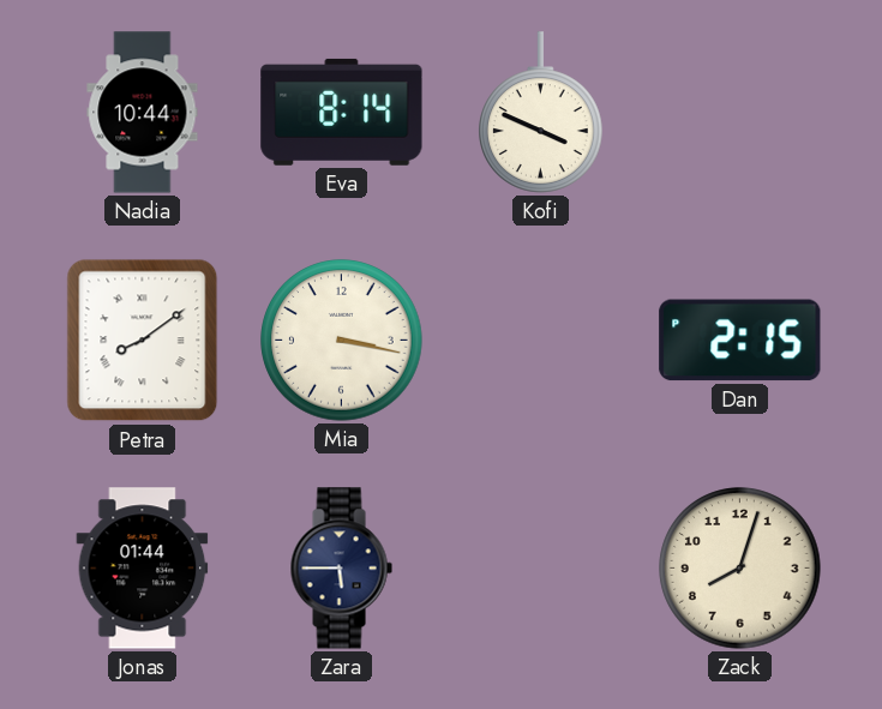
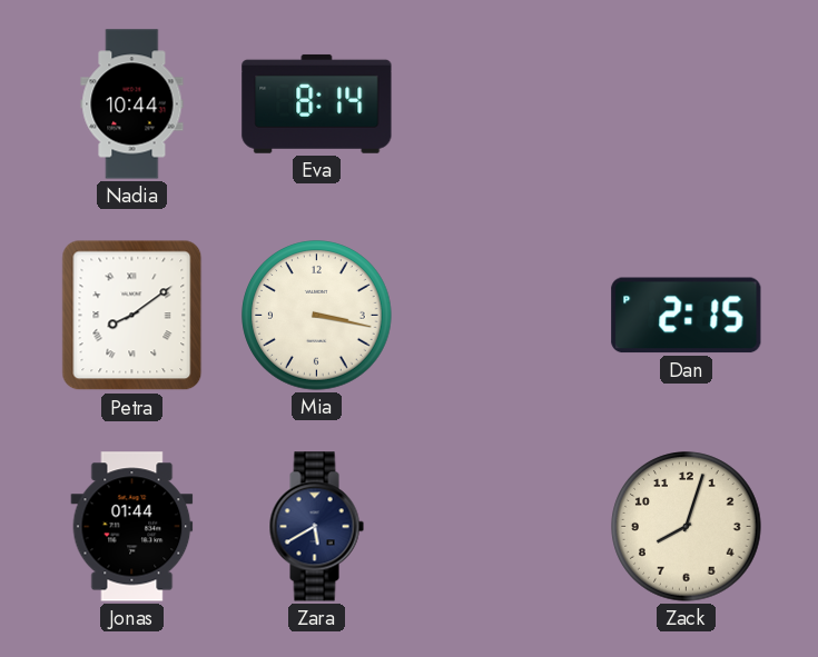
Kofi: 3:49 -> none (541, 113)
Zara: 5:45 -> 5:40 (316, 527)
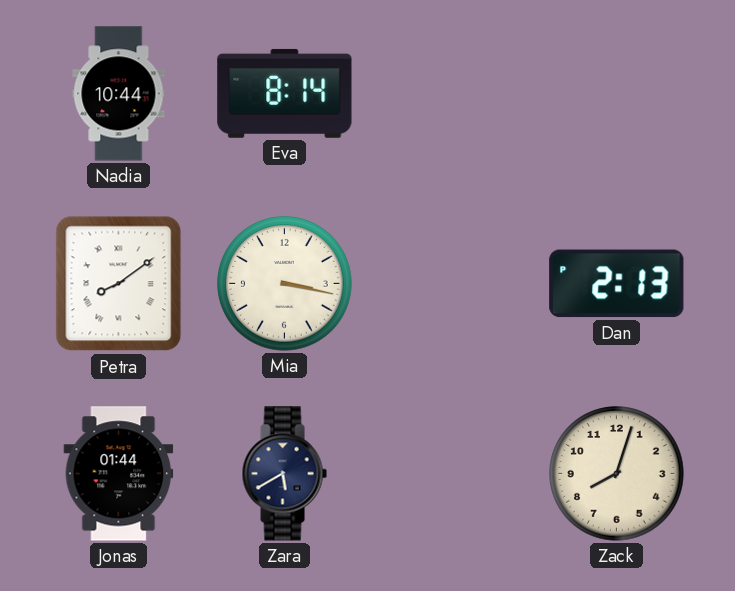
Dan: 2:15 -> 2:13 (617, 284)
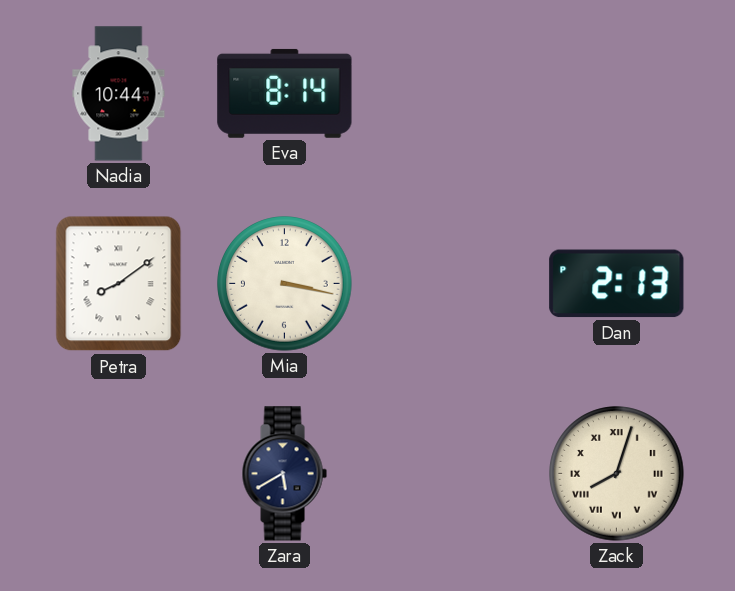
Jonas: 01:44 -> none (119, 474)
Zack numerals: Arabic -> Roman (617, 474)
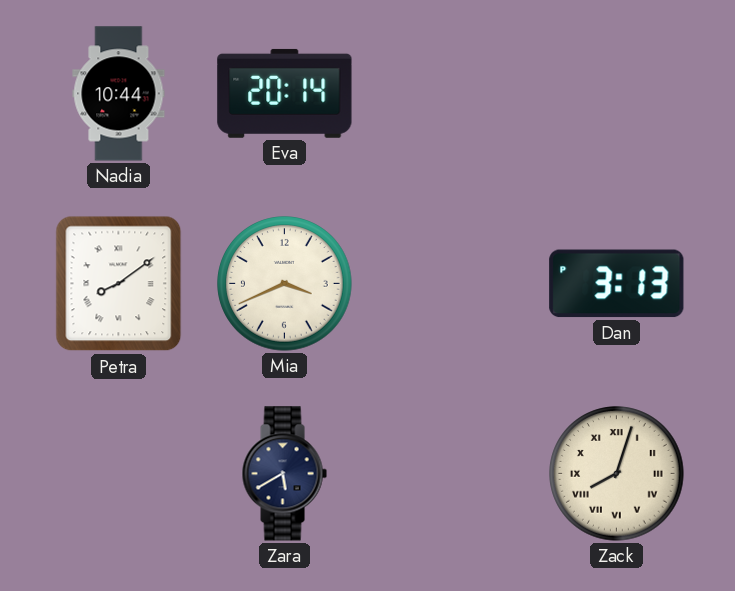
Eva: 8:14 -> 20:14 (285, 93)
Mia: 3:17 -> 3:41 (285, 284)
Dan: 2:13 -> 3:13 (617, 284)
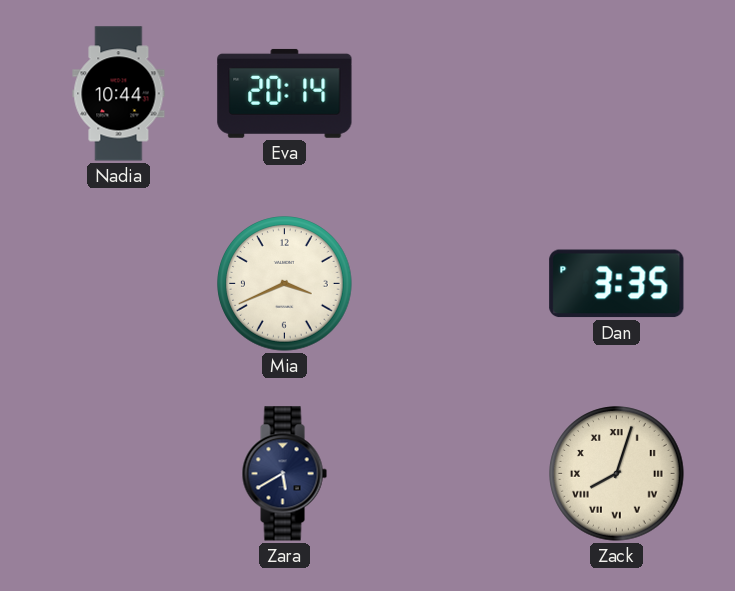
Petra: 8:09 -> none (119, 284)
Dan: 3:13 -> 3:35 (617, 284)
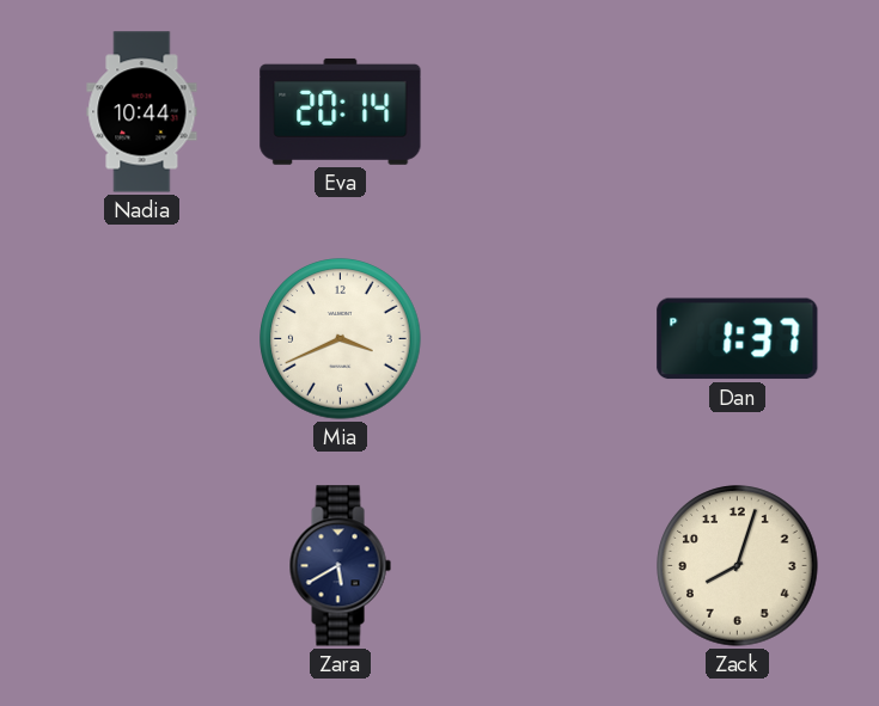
Dan: 3:35 -> 1:37 (738, 339)
Zack numerals: Roman -> Arabic (738, 566)
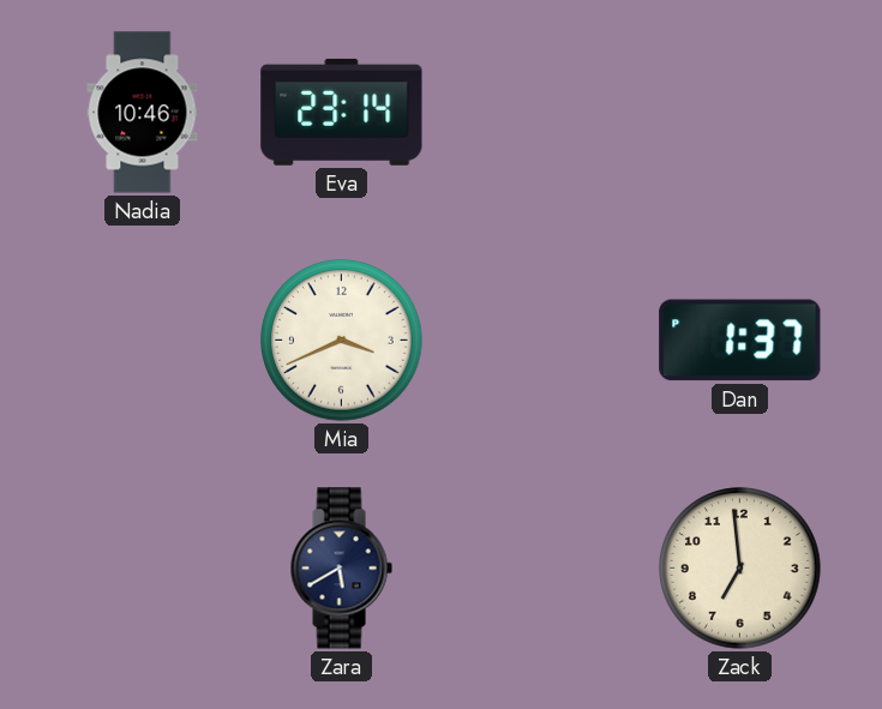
Nadia: 10:44 -> 10:46 (143, 113)
Eva: 20:14 -> 23:14 (342, 112)
Zack: 8:03 -> 6:59 (740, 569)
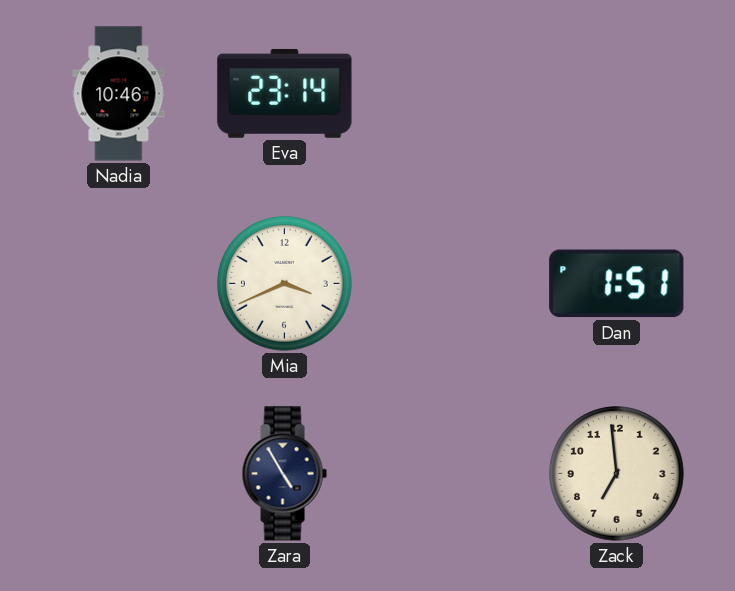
Dan: 1:37 -> 1:51 (617, 284)
Zara: 5:40 -> 4:55 (284, 474)
